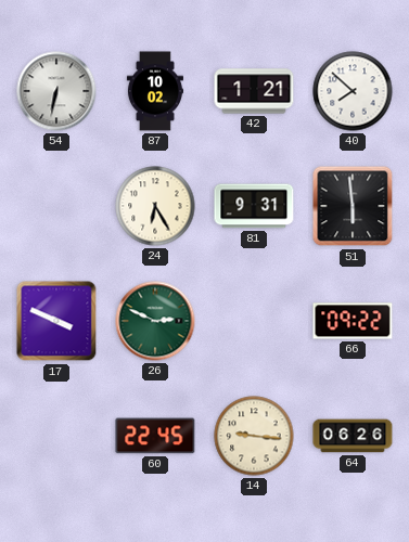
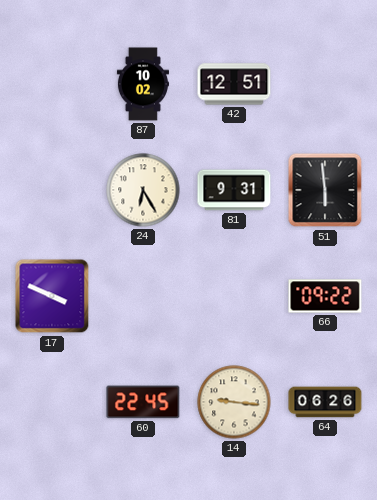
54: 6:32 -> none (56, 91)
42: 1:21 -> 12:51 (234, 84)
40: 7:52 -> none (353, 91)
26: 2:49 -> none (155, 321)
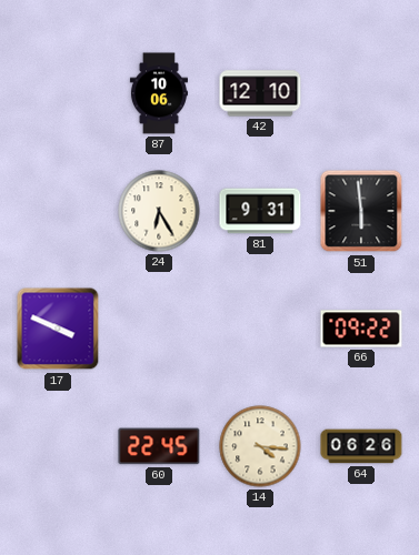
87: 10:02 -> 10:06 (159, 93)
42: 12:51 -> 12:10 (260, 93)
14: 9:16 -> 4:16 (260, 446)
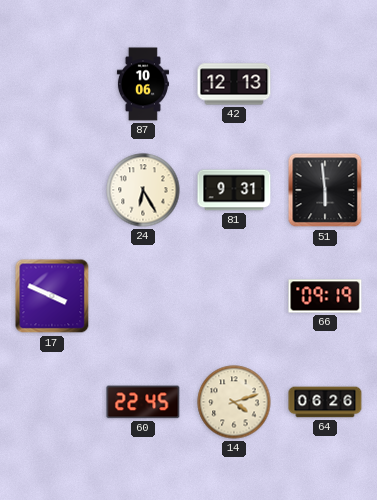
42: 12:10 -> 12:13 (234, 84)
66: 09:22 -> 09:19 (325, 296)
14: 4:16 -> 4:12 (234, 402)
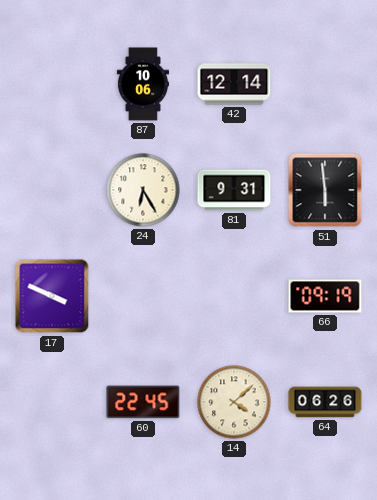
42: 12:13 -> 12:14 (234, 84)
14: 4:12 -> 4:08 (234, 402)
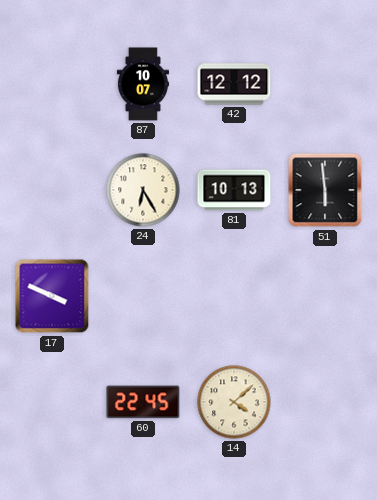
87: 10:06 -> 10:07 (143, 84)
42: 12:14 -> 12:12 (234, 84)
81: 9:31 -> 10:13 (234, 190)
66: 09:19 -> none (325, 296)
64: 06:26 -> none (325, 402)
